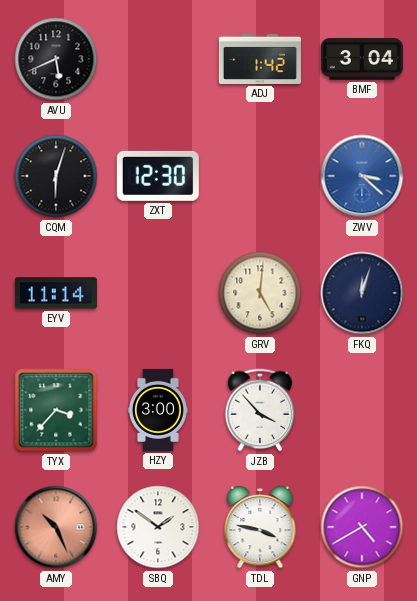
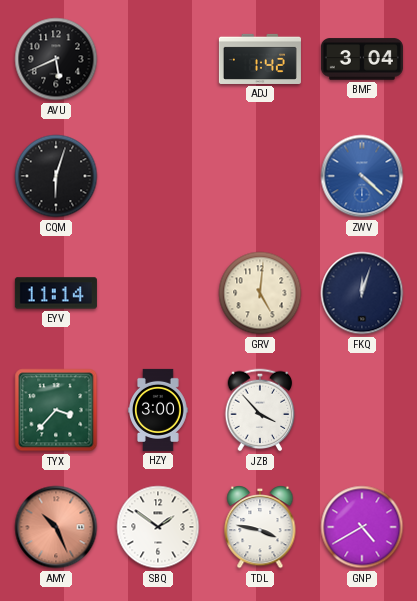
ZXT: 12:30 -> none (158, 176)
ZWV: 3:22 -> 4:22 (362, 176)
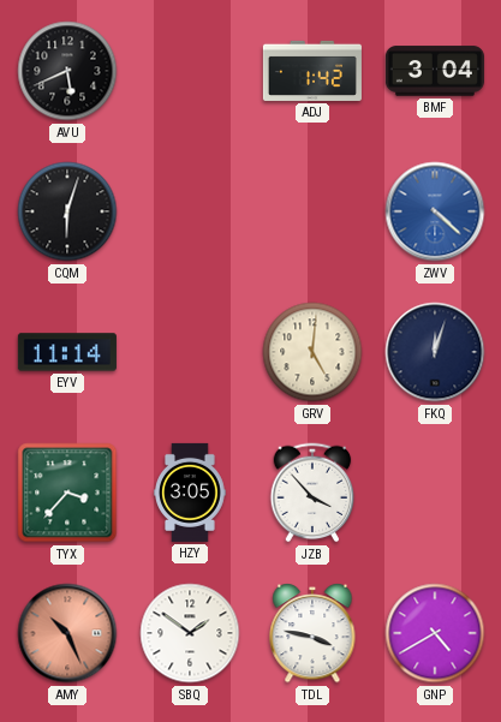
HZY: 3:00 -> 3:05 (191, 493)
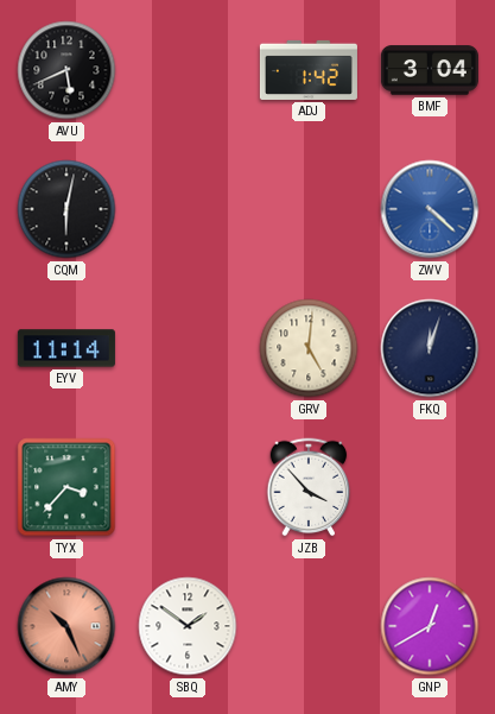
CQM: 6:03 -> 6:02 (66, 209)
HZY: 3:05 -> none (191, 493)
TDL: 3:47 -> none (312, 633)
GNP: 4:40 -> 12:40 (430, 626)
